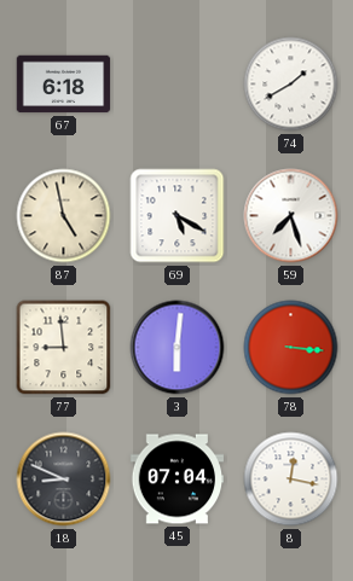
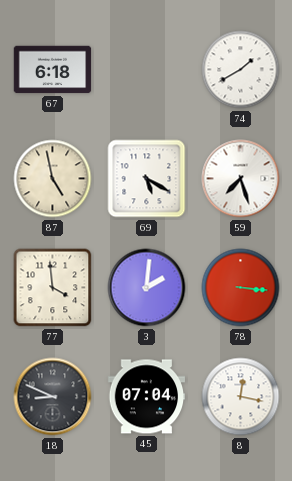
77: 8:59 -> 3:59 (53, 288)
3: 6:01 -> 2:01 (147, 288)
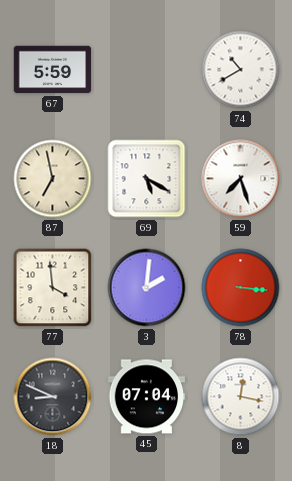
67: 6:18 -> 5:59 (53, 70)
74: 1:40 -> 10:40 (241, 70)
87: 4:58 -> 6:58 (53, 179)
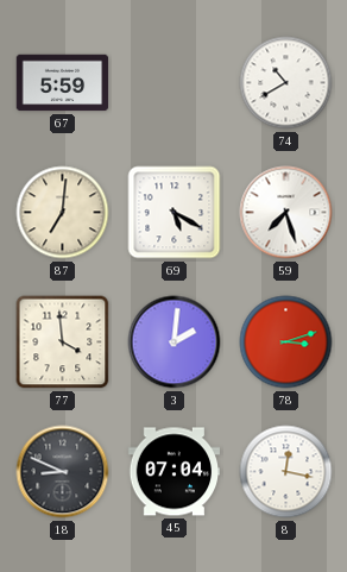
87: 6:58 -> 7:01 (63, 213)
78: 3:16 -> 3:12 (286, 342)
